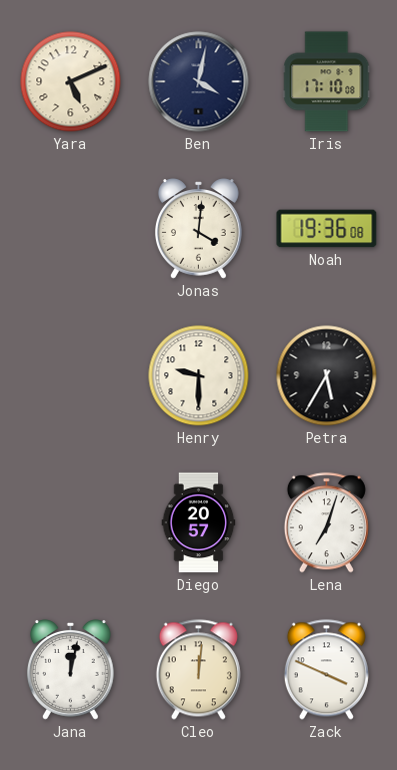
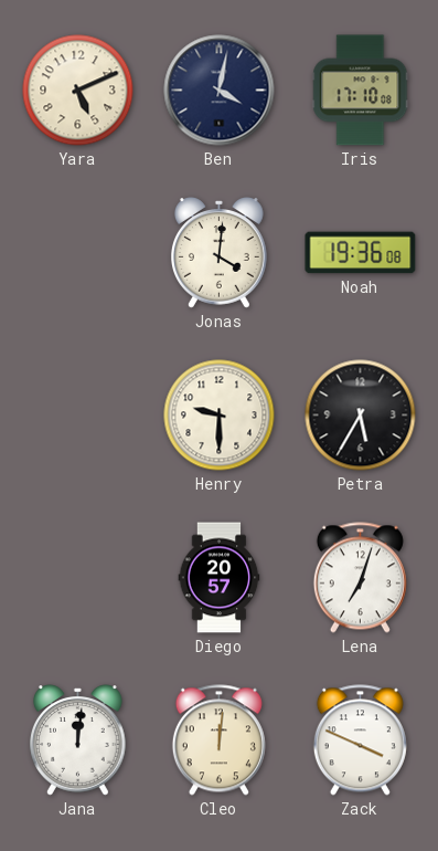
Jana: 12:02 -> 12:01 (78, 740)
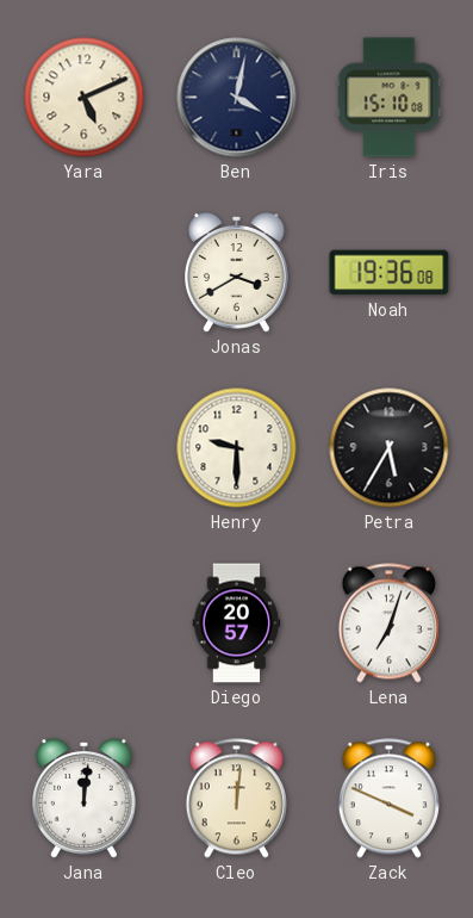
Iris: 17:10 -> 15:10 (390, 98)
Jonas: 4:01 -> 3:40 (237, 273)
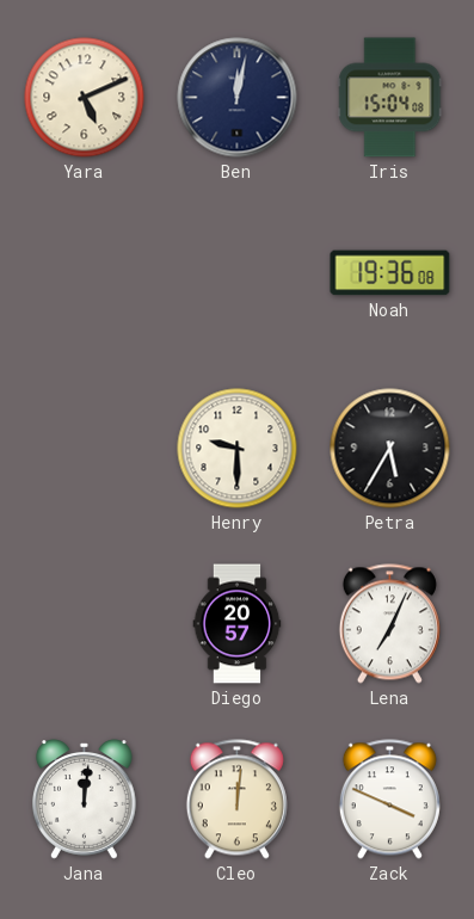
Ben: 4:02 -> 12:02 (238, 98)
Iris: 15:10 -> 15:04 (390, 98)
Jonas: 3:40 -> none (237, 273)
Lena: 7:03 -> 7:04 (389, 624)
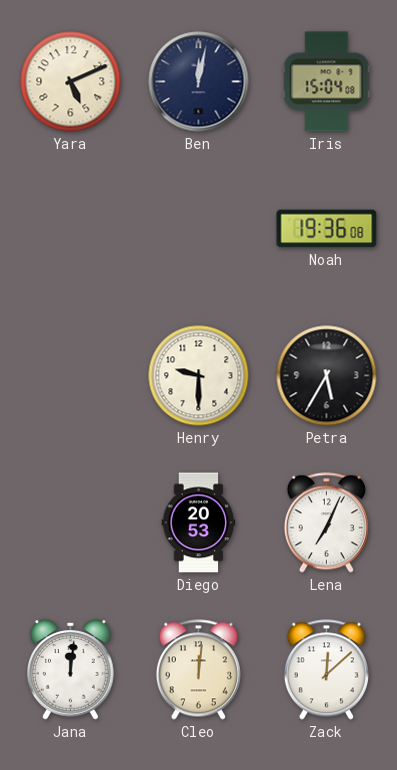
Diego: 20:57 -> 20:53 (199, 523)
Zack: 3:49 -> 12:08 (326, 670)
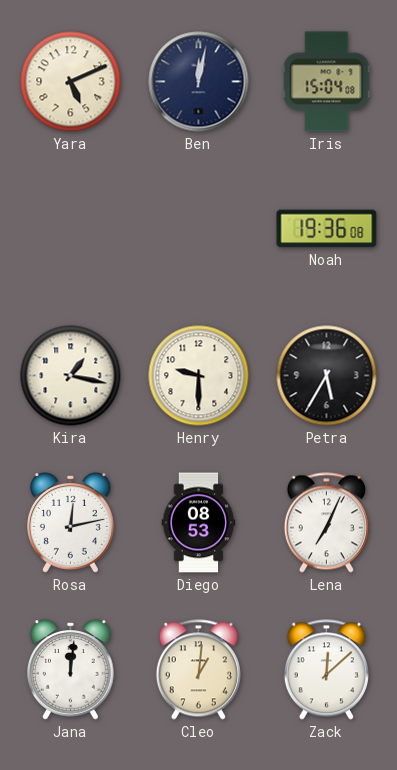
Kira: none -> 1:17 (71, 376)
Rosa: none -> 12:13 (71, 523)
Diego: 20:53 -> 08:53 (199, 523)
Cleo: 12:01 -> 1:01 (198, 670)
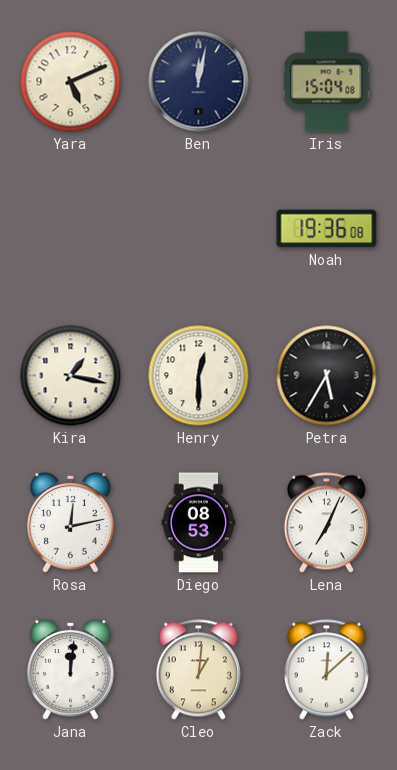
Henry: 9:30 -> 12:30 (199, 376)
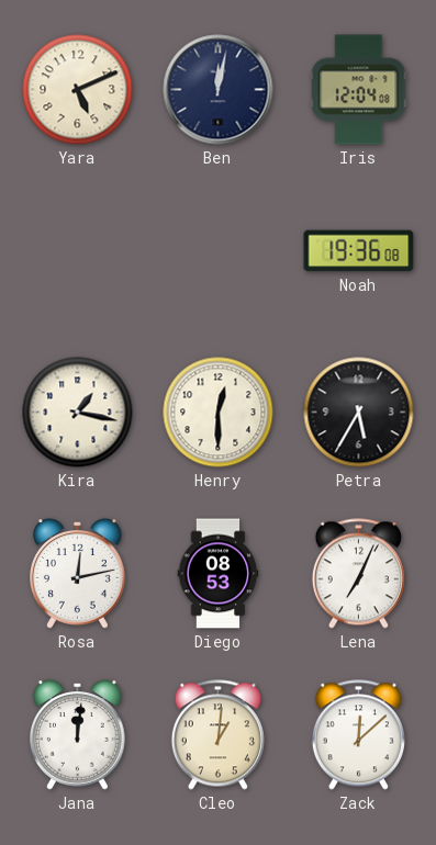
Iris: 15:04 -> 12:04 (359, 90)
